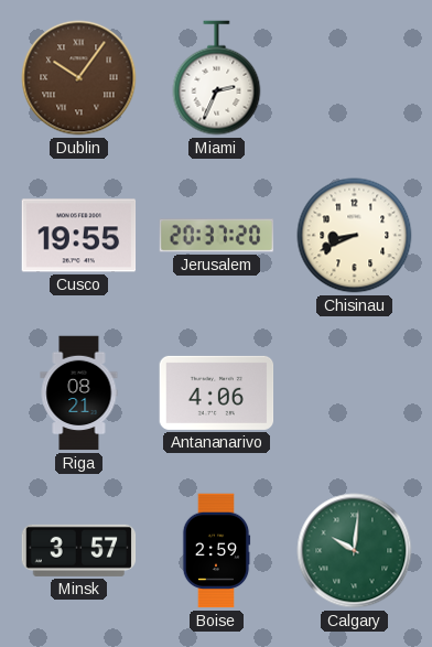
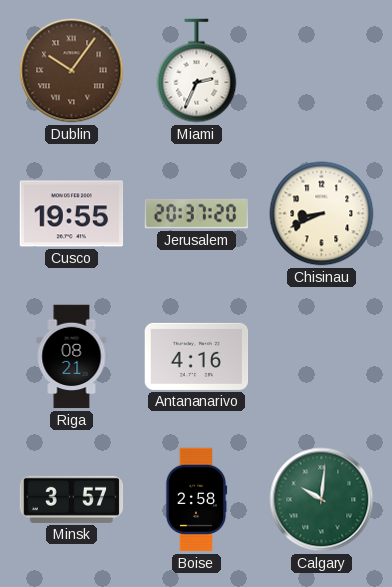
Antananarivo: 4:06 -> 4:16 (197, 356)
Boise: 2:59 -> 2:58 (196, 500)
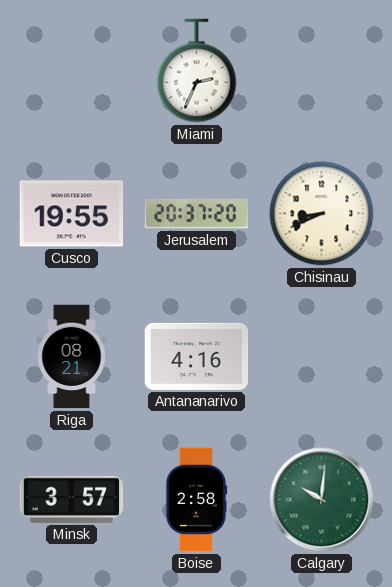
Dublin: 10:06 -> none (72, 71)
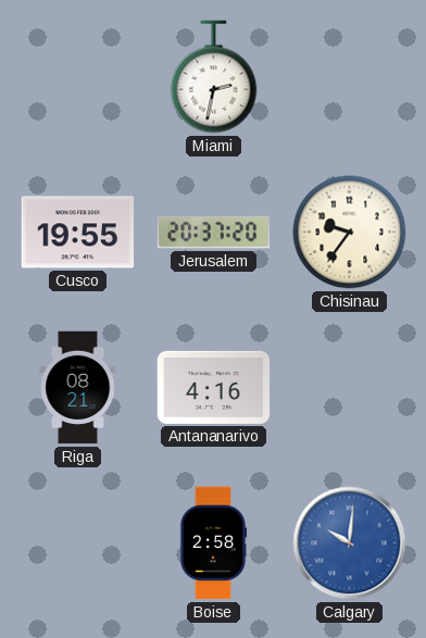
Miami: 2:34 -> 2:32 (214, 77)
Chisinau: 8:41 -> 9:36 (350, 233)
Minsk: 3:57 -> none (72, 499)
Calgary dial: green -> blue (350, 543)
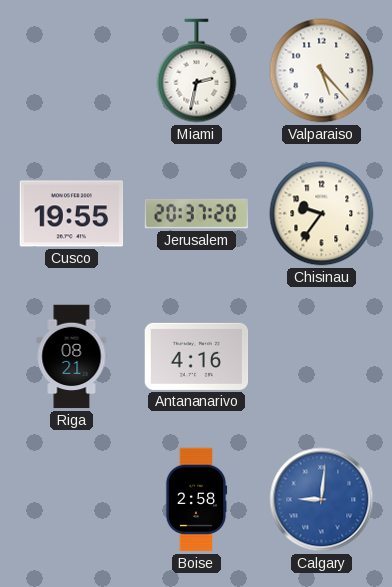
Valparaiso: none -> 5:23 (322, 71)
Calgary: 10:01 -> 9:01 (322, 500)
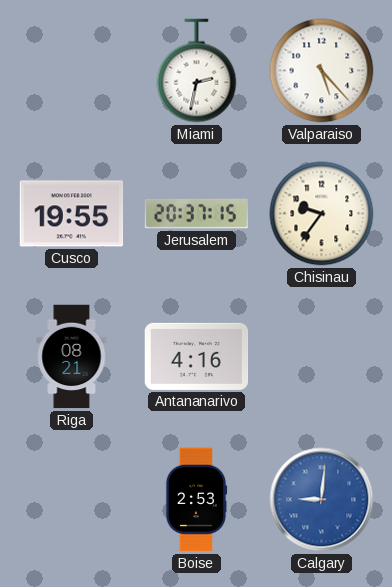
Jerusalem: 20:37:20 -> 20:37:15 (197, 214)
Boise: 2:58 -> 2:53 (196, 500)
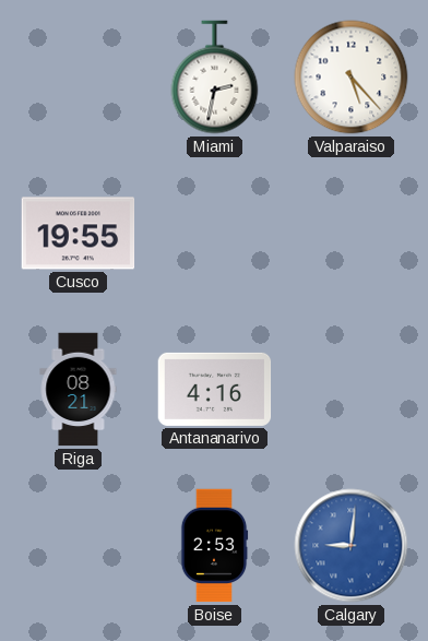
Jerusalem: 20:37 -> none (197, 214)
Chisinau: 9:36 -> none (322, 214)
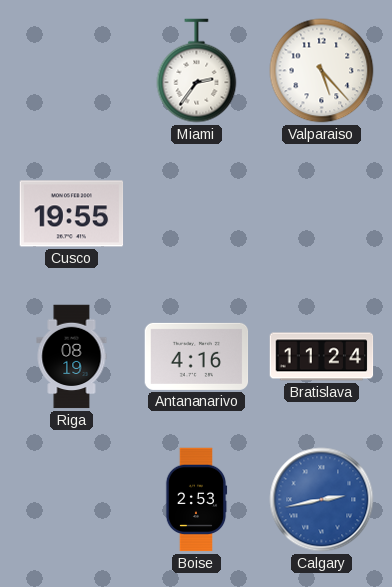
Miami: 2:32 -> 2:36 (197, 71)
Riga: 08:21 -> 08:19 (72, 357)
Bratislava: none -> 11:24 (322, 357)
Calgary: 9:01 -> 2:43 (322, 500)
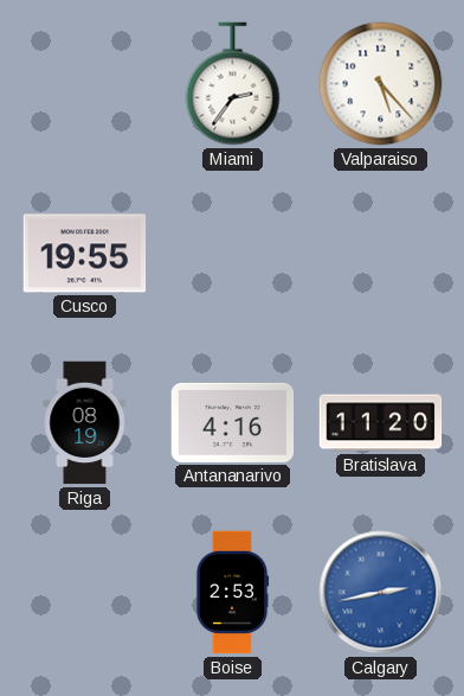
Bratislava: 11:24 -> 11:20 (381, 423)
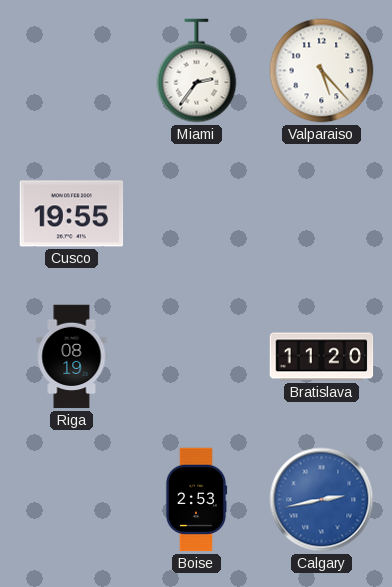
Antananarivo: 4:16 -> none (233, 422)
